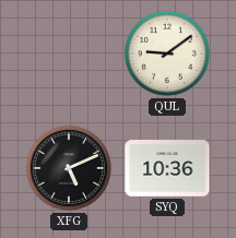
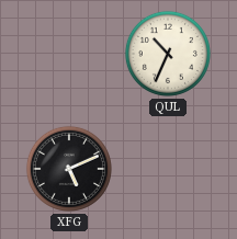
QUL: 9:09 -> 10:34 (168, 54)
SYQ: 10:36 -> none (167, 168)
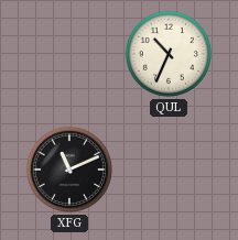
XFG: 5:11 -> 11:11 (69, 170)
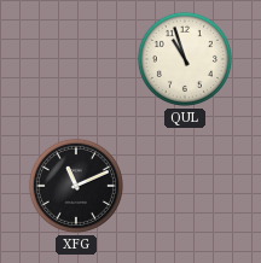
QUL: 10:34 -> 10:57 (185, 59)
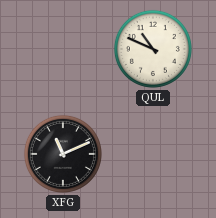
QUL: 10:57 -> 10:49 (153, 49)
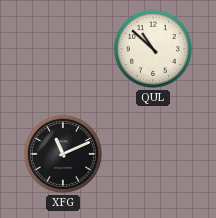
QUL: 10:49 -> 10:52 (153, 49)
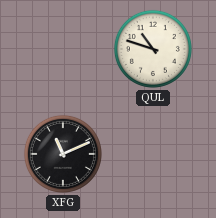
QUL: 10:52 -> 10:48 (153, 49)
